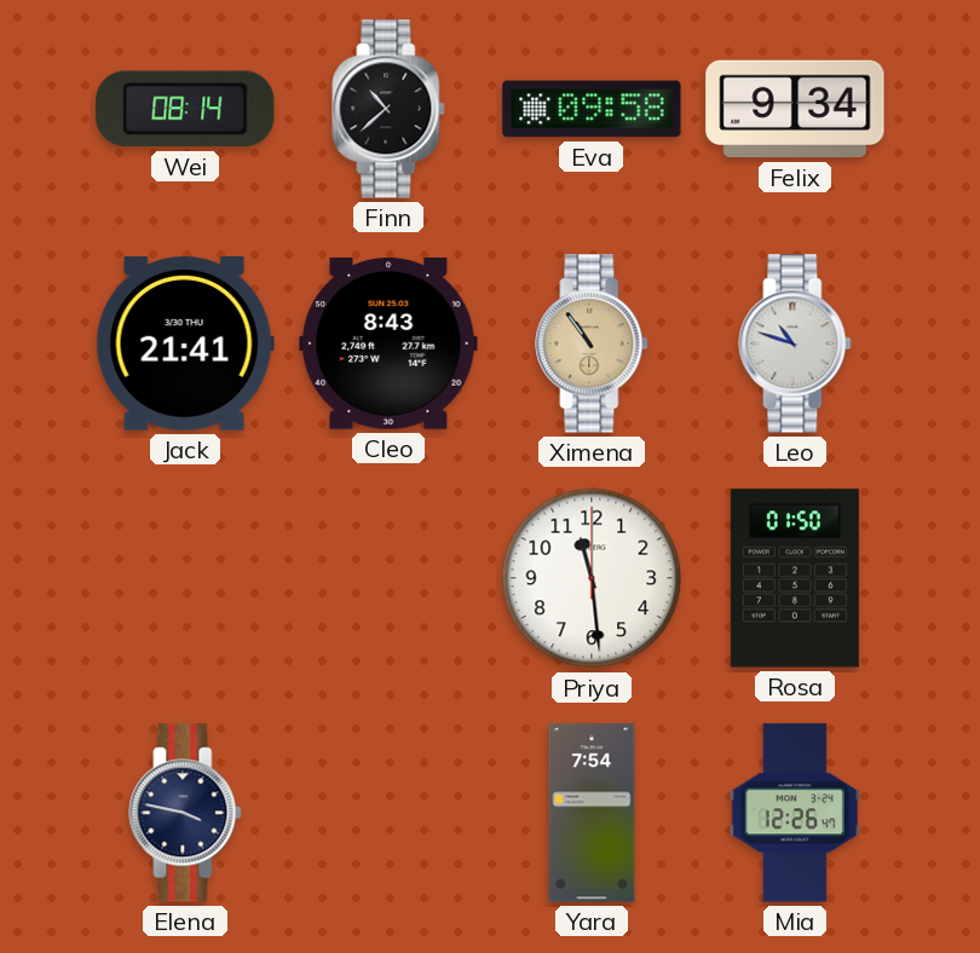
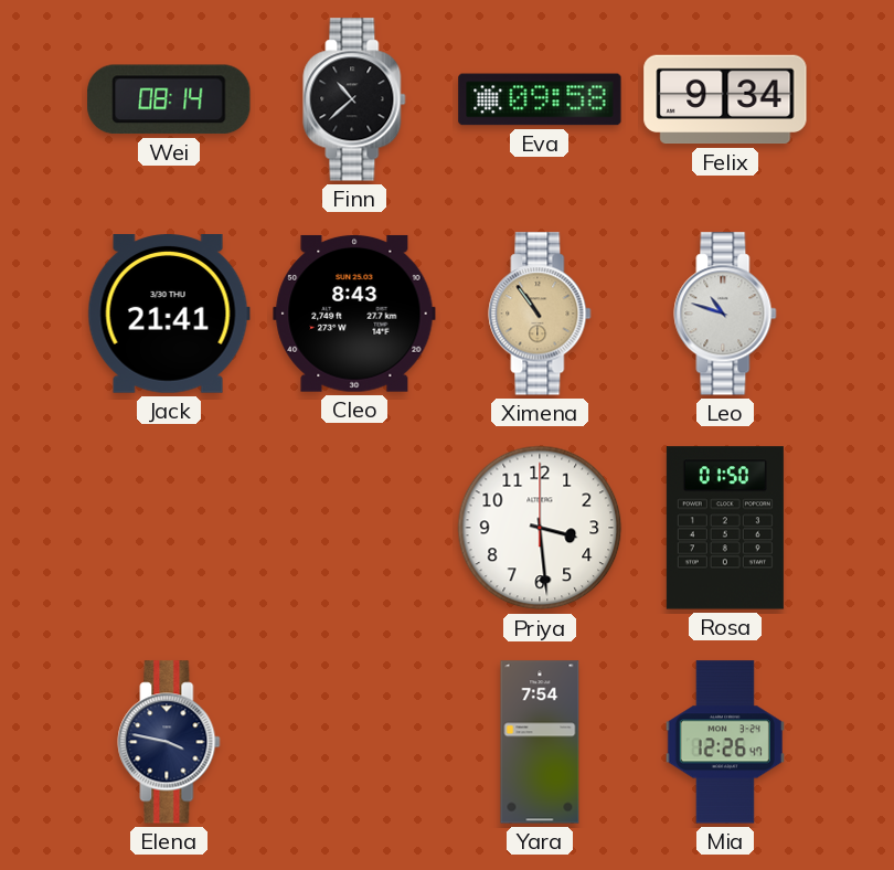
Priya: 11:29 -> 3:29 (540, 528)
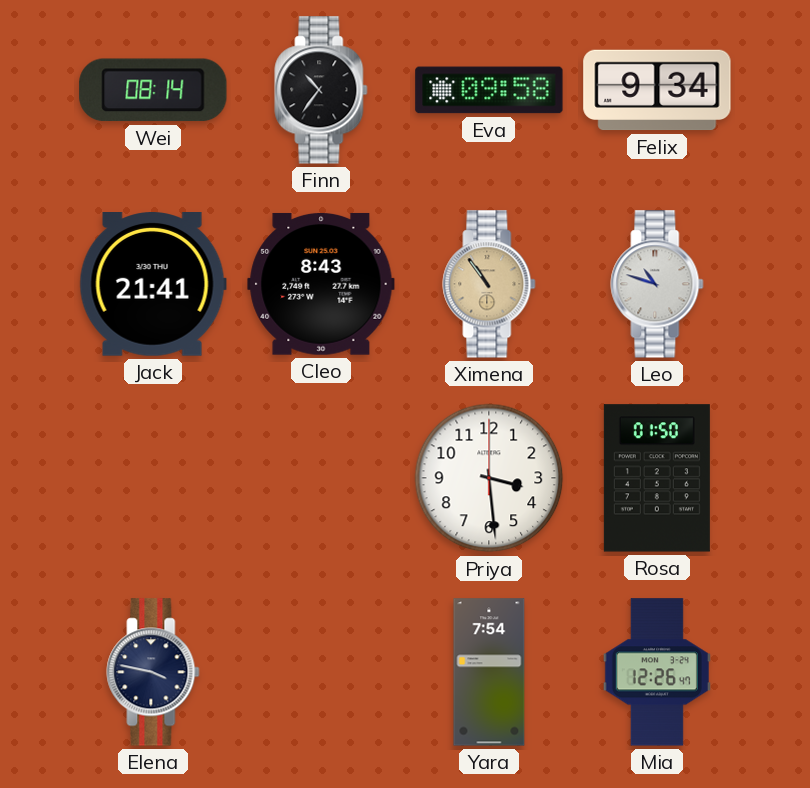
Finn: 10:38 -> 10:36 (321, 90)
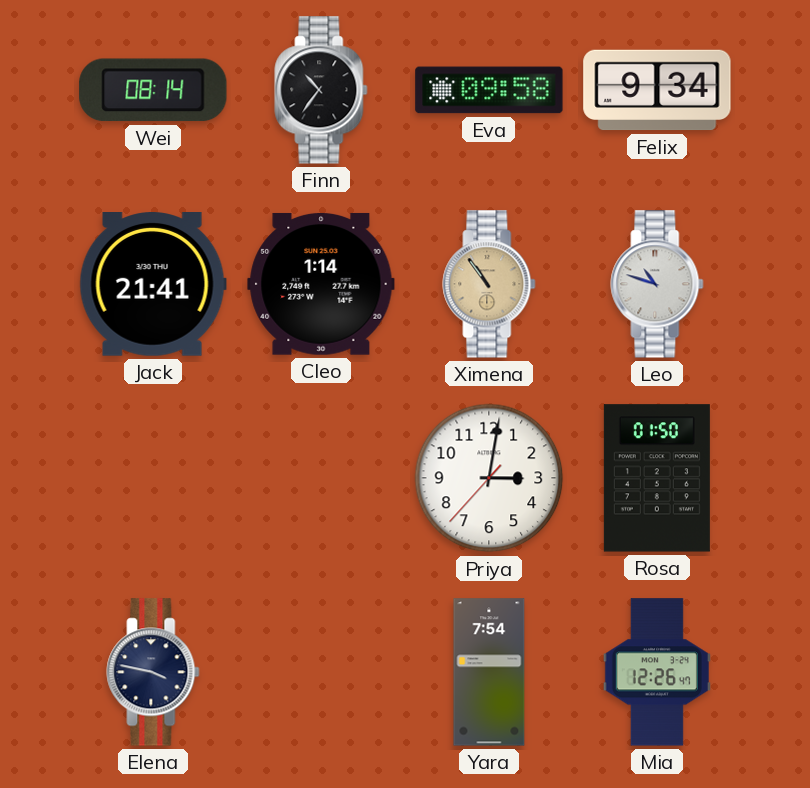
Cleo: 8:43 -> 1:14 (321, 284)
Priya: 3:29 -> 3:01 (489, 478)
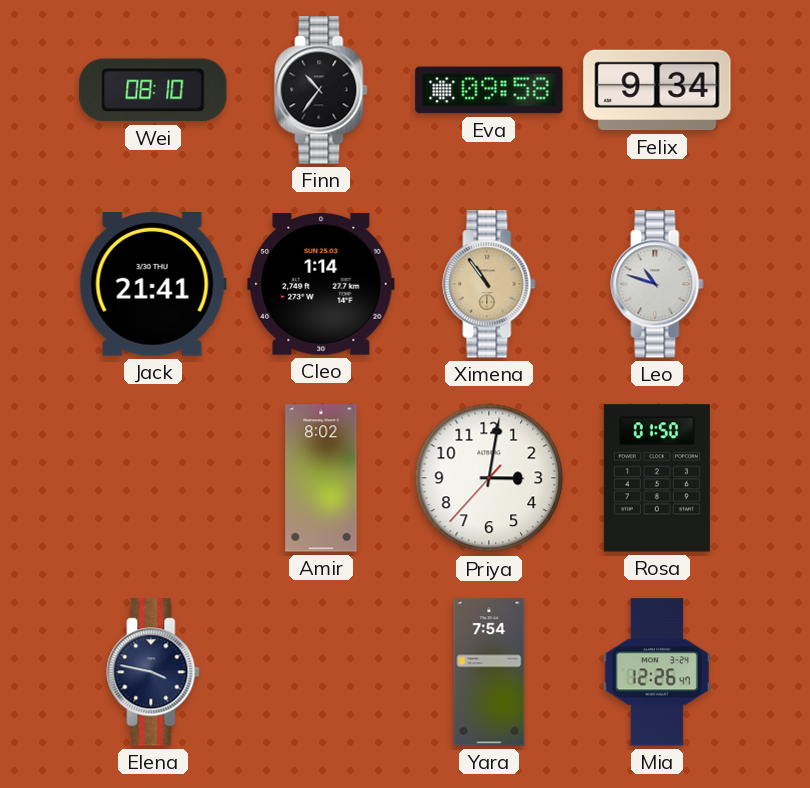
Wei: 08:14 -> 08:10 (153, 90)
Amir: none -> 8:02 (321, 478)
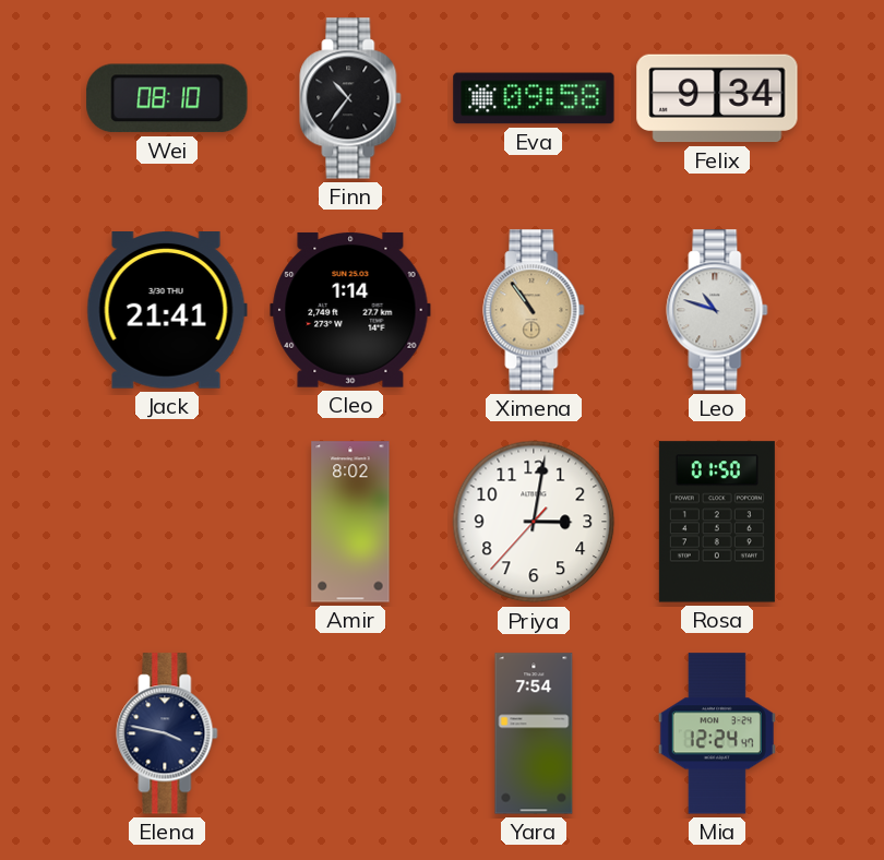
Mia: 12:26 -> 12:24 (717, 733)
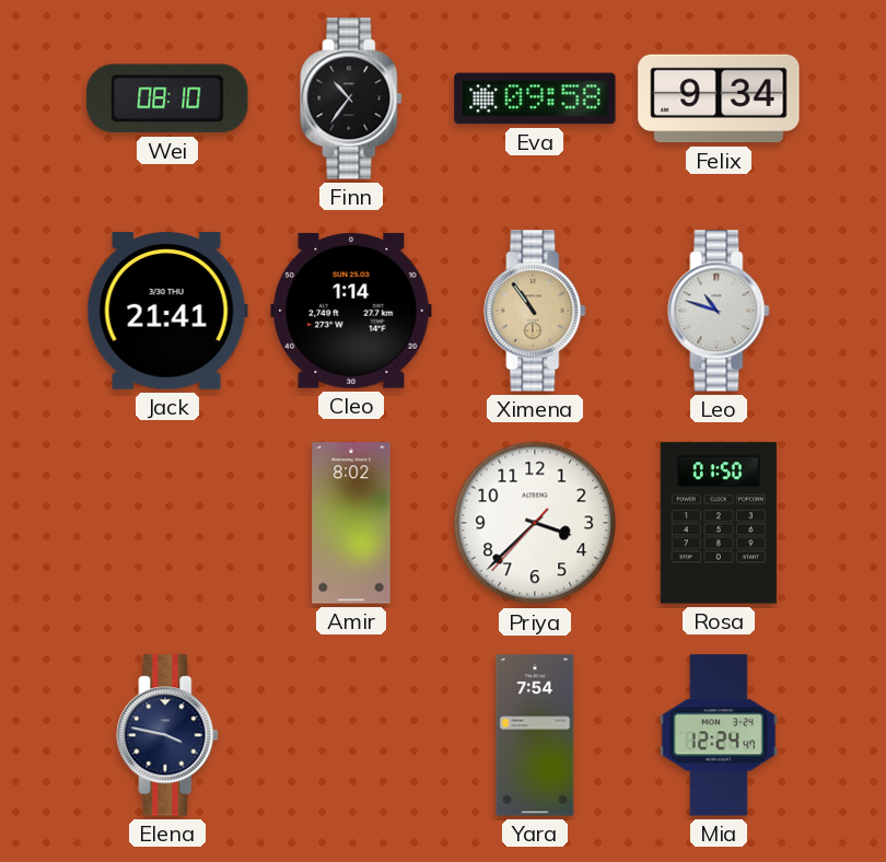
Priya: 3:01 -> 3:37 (535, 523)
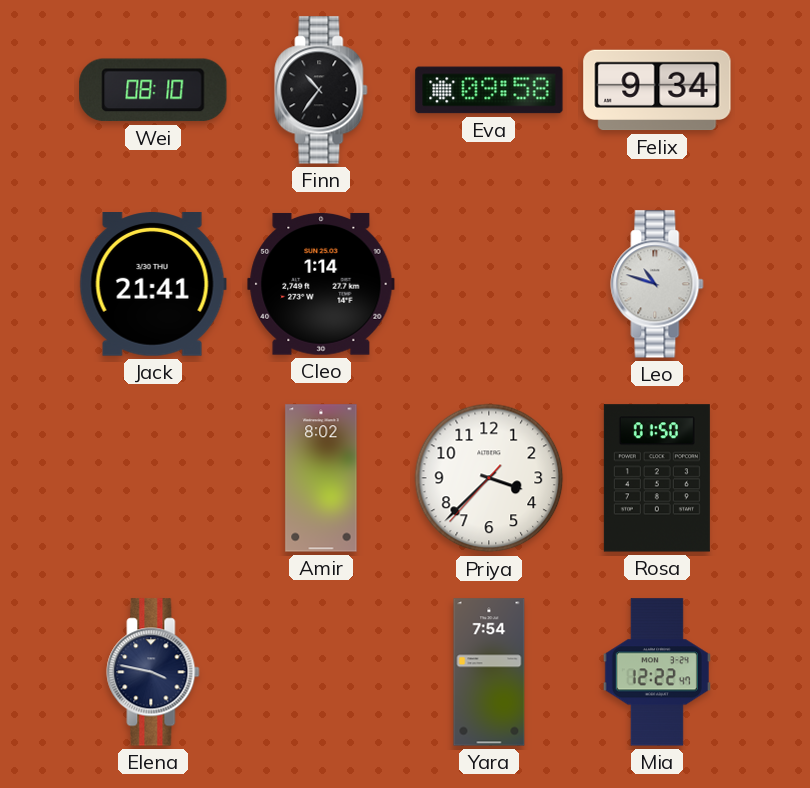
Ximena: 10:54 -> none (535, 311)
Mia: 12:24 -> 12:22 (657, 672)
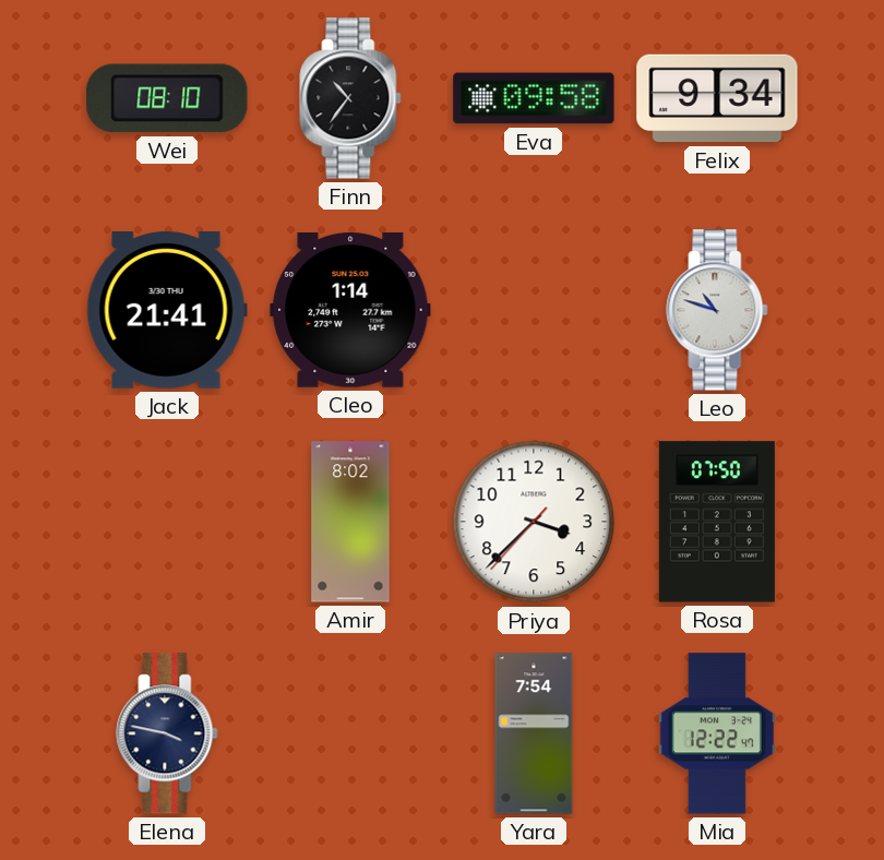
Rosa: 01:50 -> 07:50 (717, 522)
